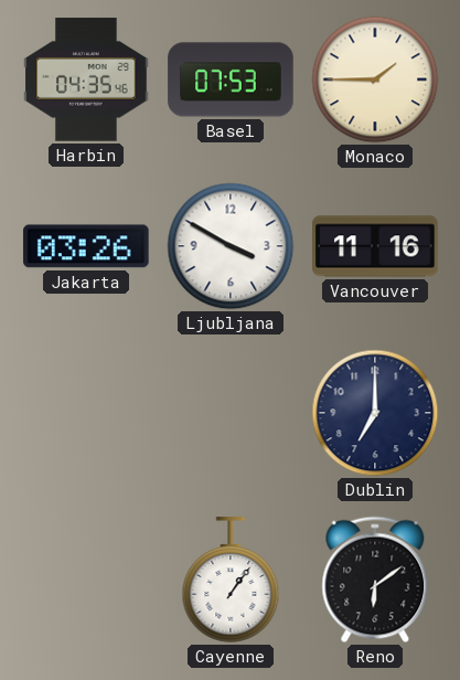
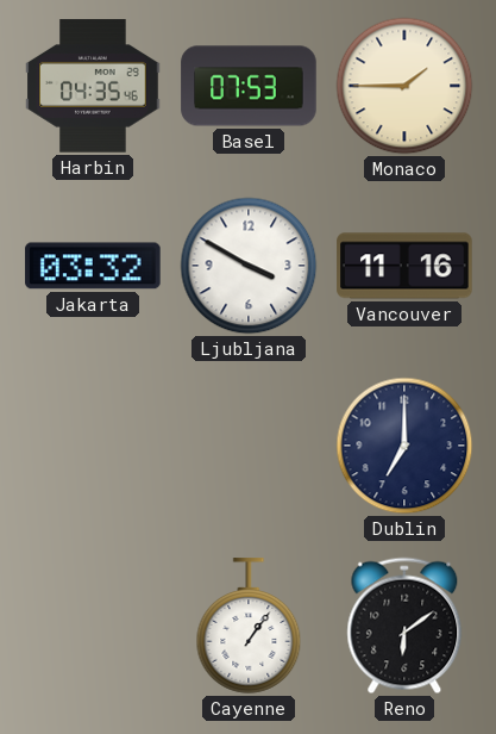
Jakarta: 03:26 -> 03:32 (93, 266)
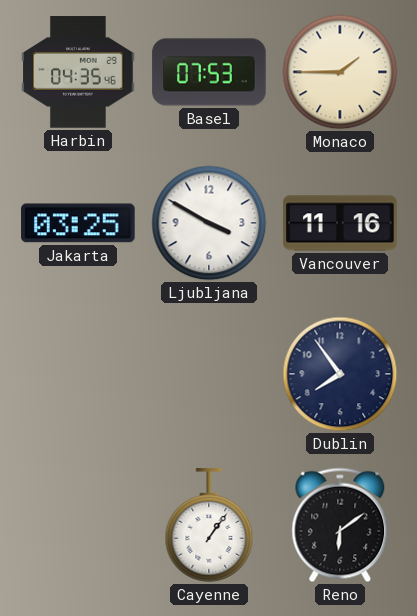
Jakarta: 03:32 -> 03:25 (78, 223)
Dublin: 7:00 -> 7:54 (340, 374)
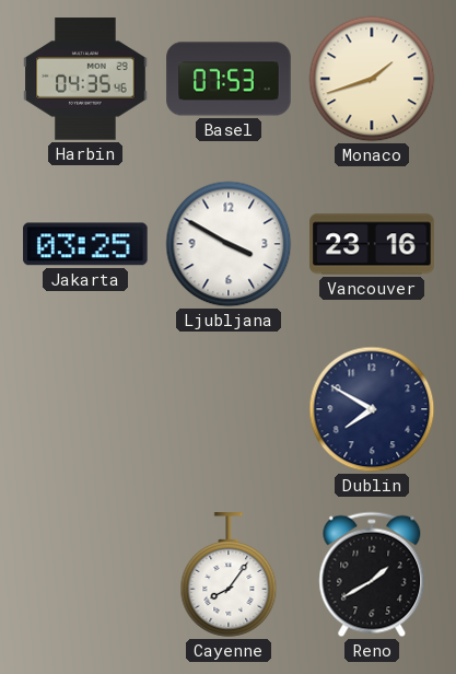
Monaco: 1:45 -> 1:42 (372, 79)
Vancouver: 11:16 -> 23:16 (372, 244)
Dublin: 7:54 -> 7:50 (372, 409)
Cayenne: 1:06 -> 8:06 (229, 574)
Reno: 6:09 -> 1:40 (372, 574)
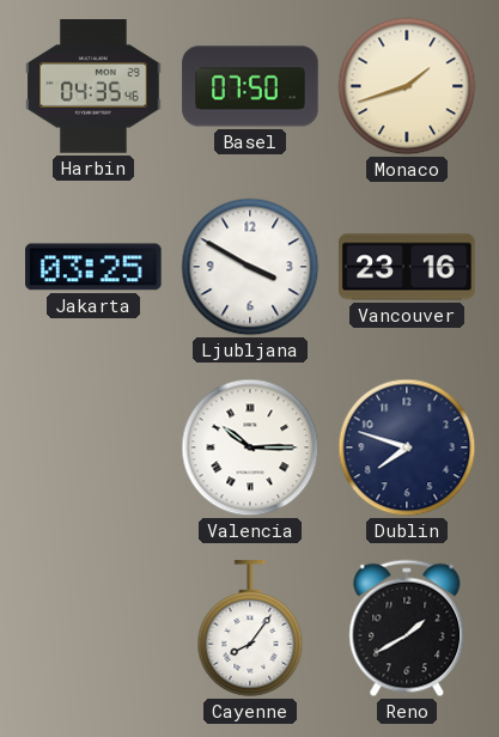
Basel: 07:53 -> 07:50 (250, 86)
Valencia: none -> 10:15 (250, 447)
Dublin: 7:50 -> 7:48 (407, 447)
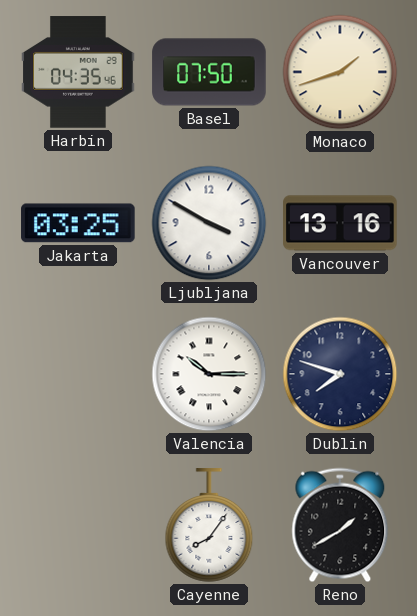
Vancouver: 23:16 -> 13:16 (340, 223)
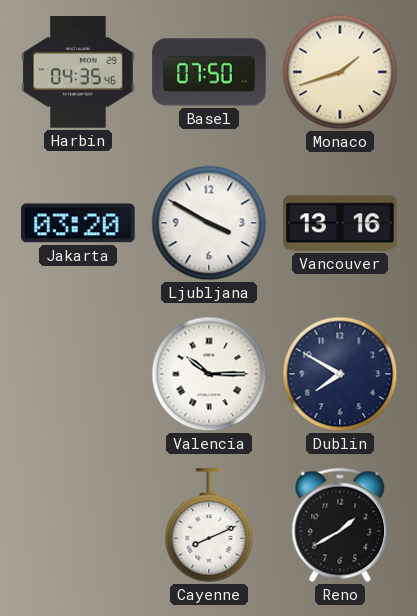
Jakarta: 03:25 -> 03:20 (78, 223)
Dublin: 7:48 -> 7:50 (340, 374)
Cayenne: 8:06 -> 8:11 (209, 525)
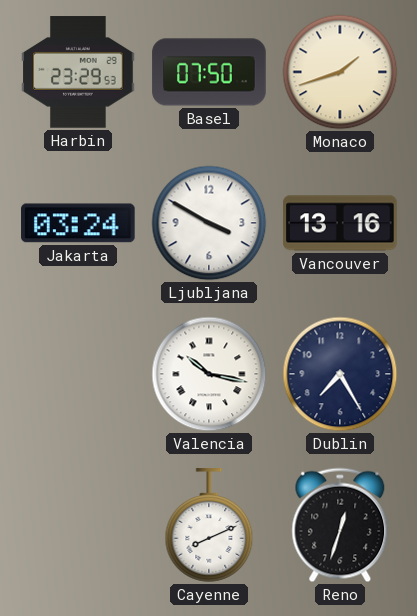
Harbin: 04:35 -> 23:29 (78, 72)
Jakarta: 03:20 -> 03:24 (78, 223)
Valencia: 10:15 -> 10:17 (209, 374)
Dublin: 7:50 -> 7:25 (340, 374)
Reno: 1:40 -> 12:33 (340, 525)
